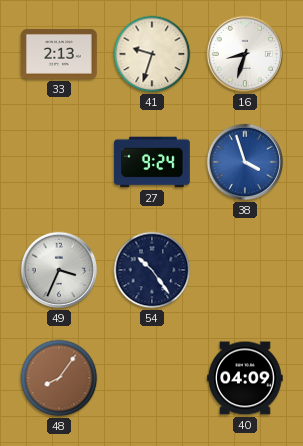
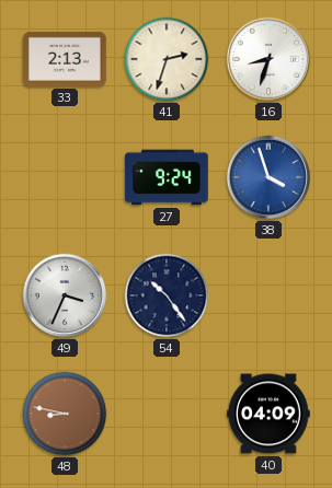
41: 9:33 -> 2:33 (167, 59)
48: 8:06 -> 8:47 (65, 414)
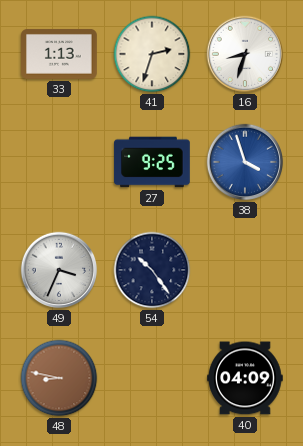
33: 2:13 -> 1:13 (59, 54)
27: 9:24 -> 9:25 (152, 162)
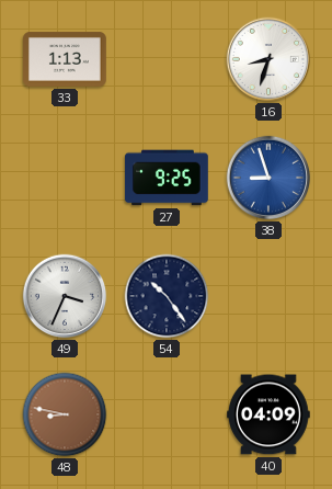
41: 2:33 -> none (152, 54)
38: 3:57 -> 8:57 (268, 178)
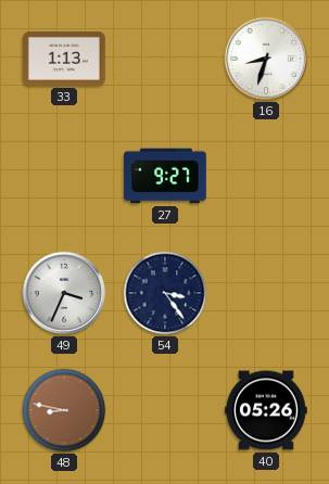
27: 9:25 -> 9:27 (165, 176)
38: 8:57 -> none (268, 178)
54: 10:24 -> 3:24 (165, 293)
40: 04:09 -> 05:26 (267, 410)
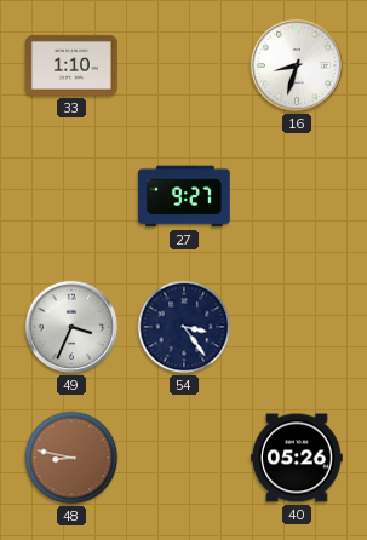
33: 1:13 -> 1:10 (71, 65)
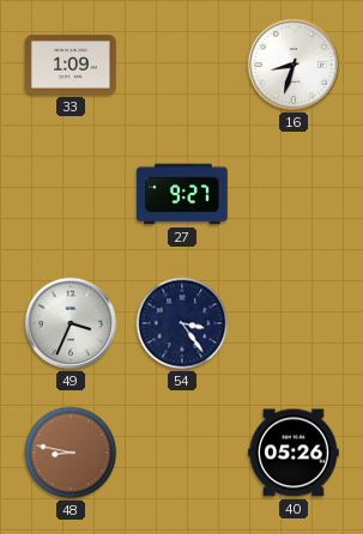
33: 1:10 -> 1:09 (71, 65)
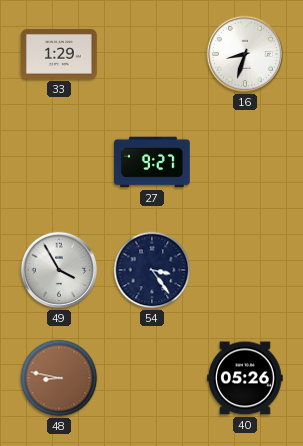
33: 1:09 -> 1:29 (59, 54)
49: 3:34 -> 3:55 (59, 270)
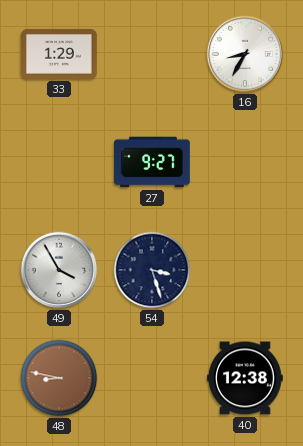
16: 8:33 -> 8:35 (245, 54)
54: 3:24 -> 3:27 (152, 270)
40: 05:26 -> 12:38 (246, 378)
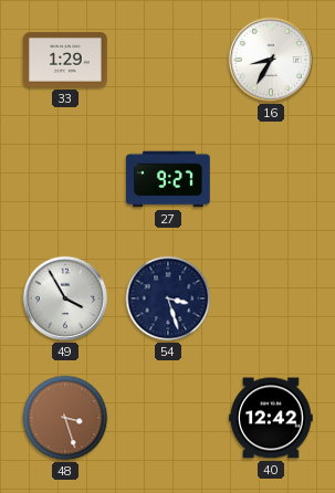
48: 8:47 -> 3:27 (65, 418)
40: 12:38 -> 12:42 (272, 418)
